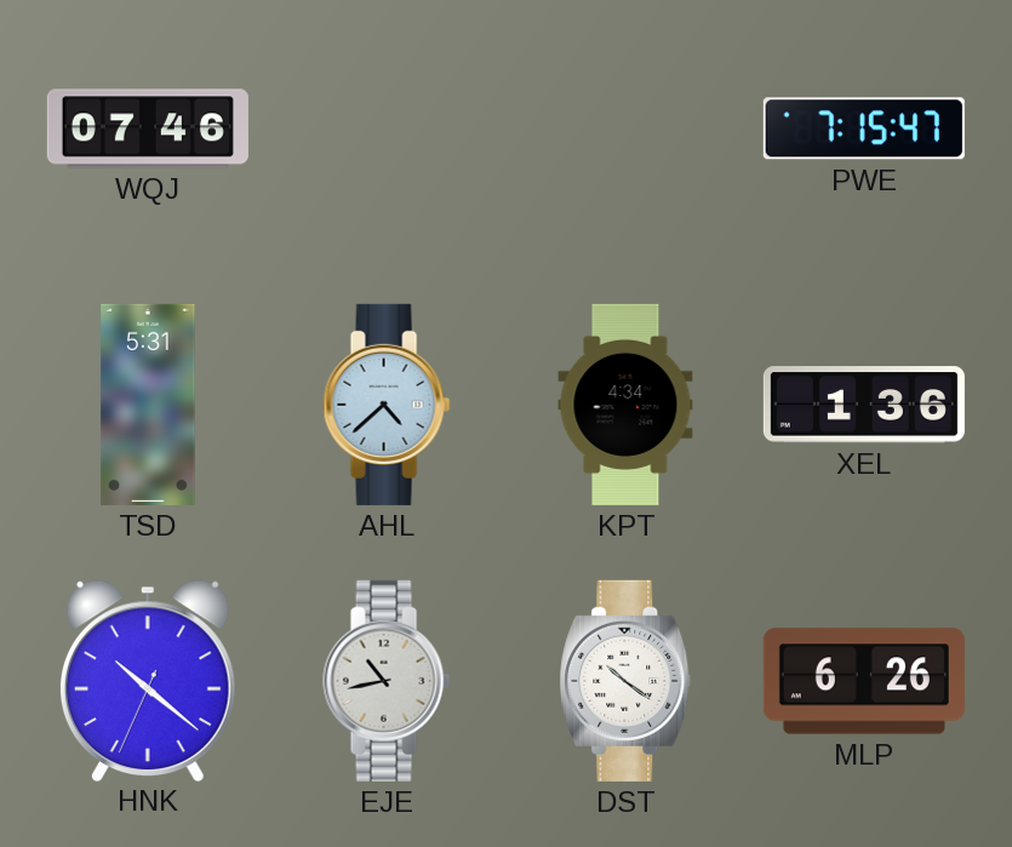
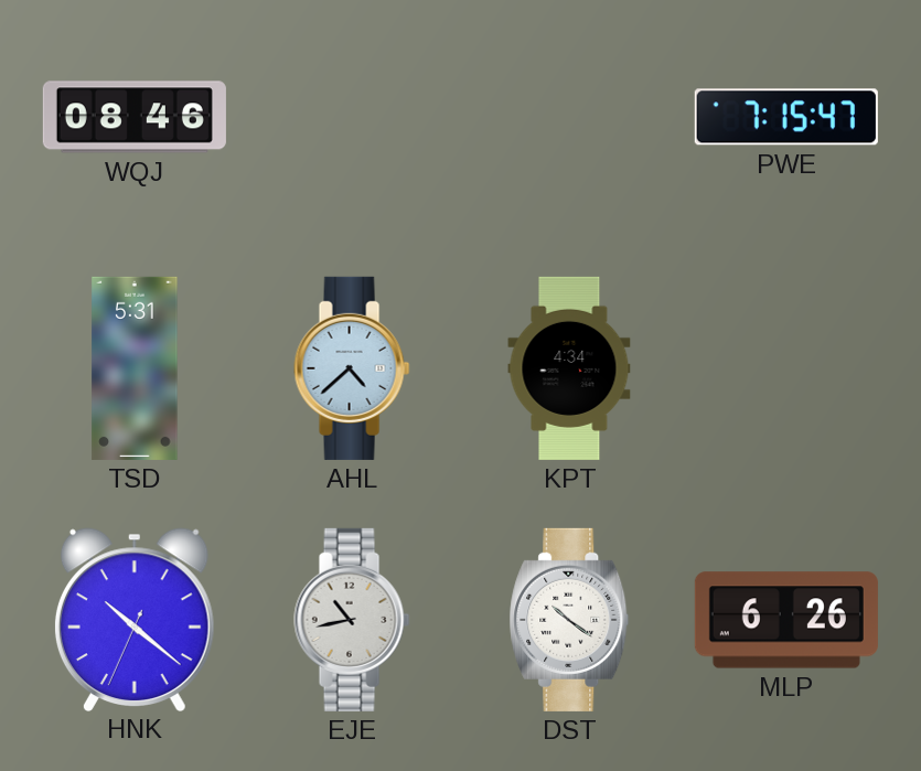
WQJ: 07:46 -> 08:46 (135, 117)
XEL: 1:36 -> none (864, 405)
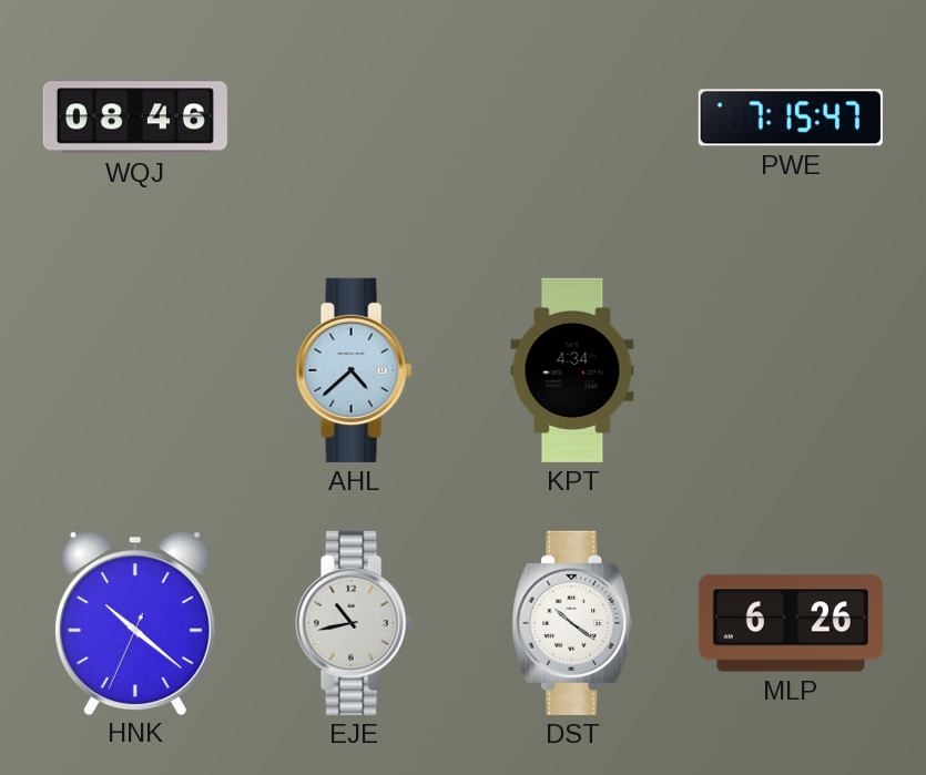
TSD: 5:31 -> none (135, 368)
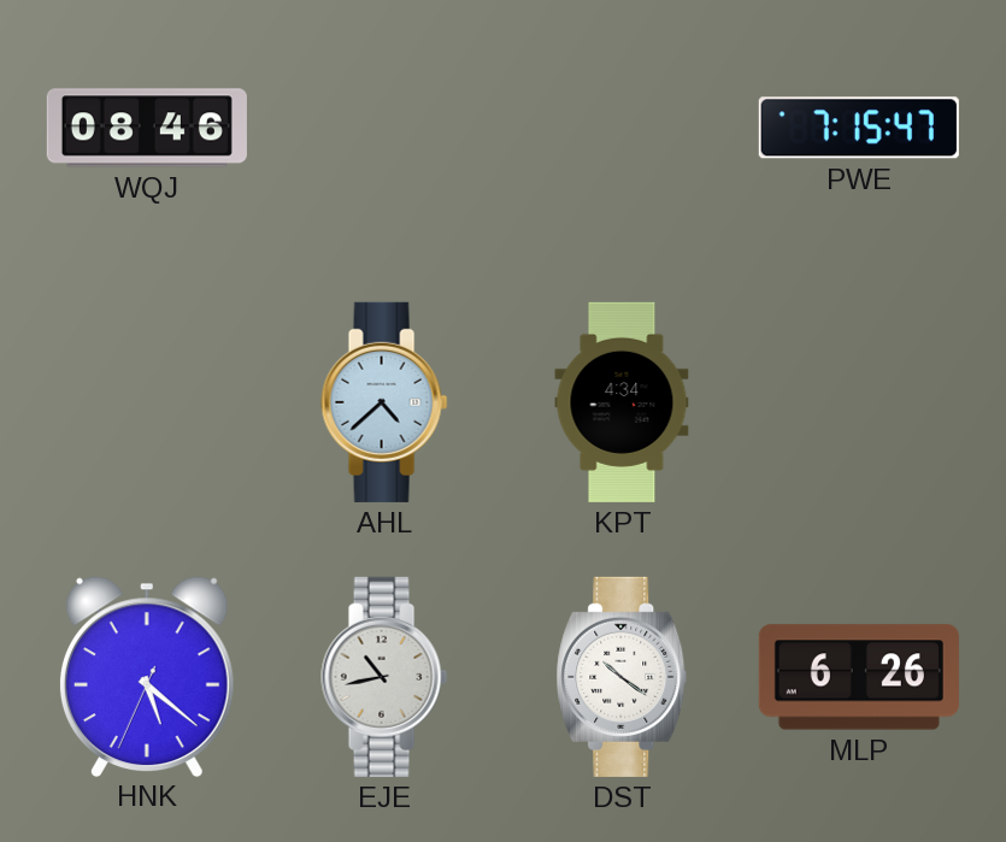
HNK: 10:21 -> 5:21 (147, 676)
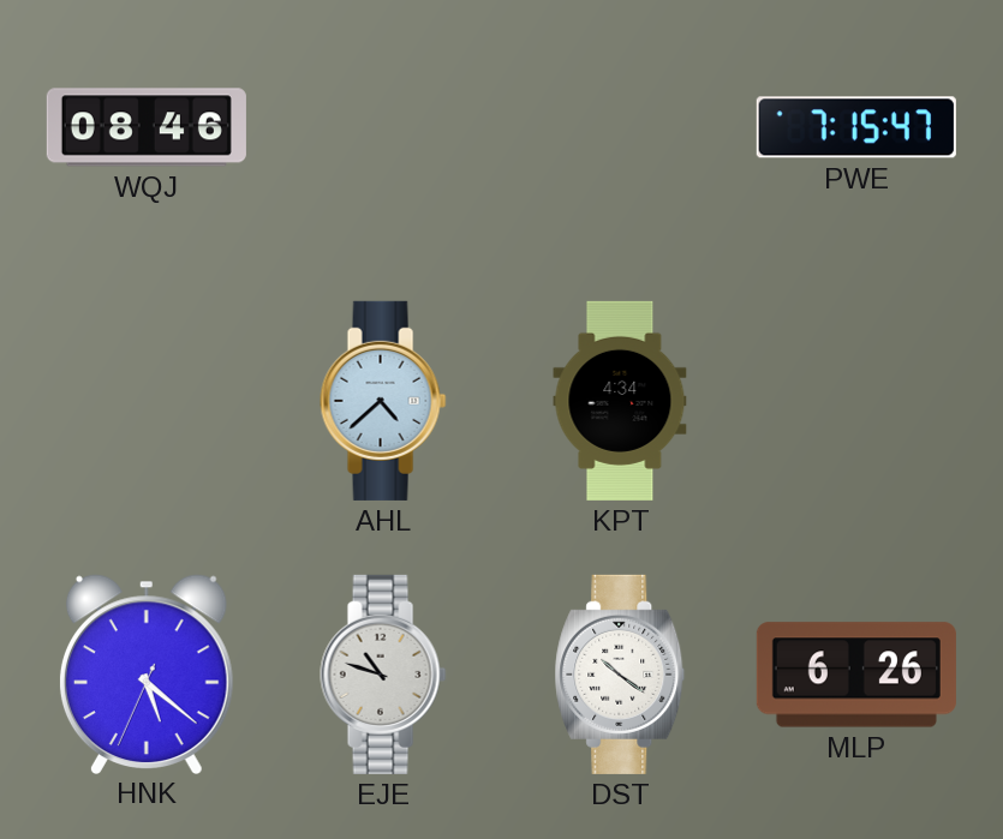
EJE: 10:43 -> 10:48 (383, 675)
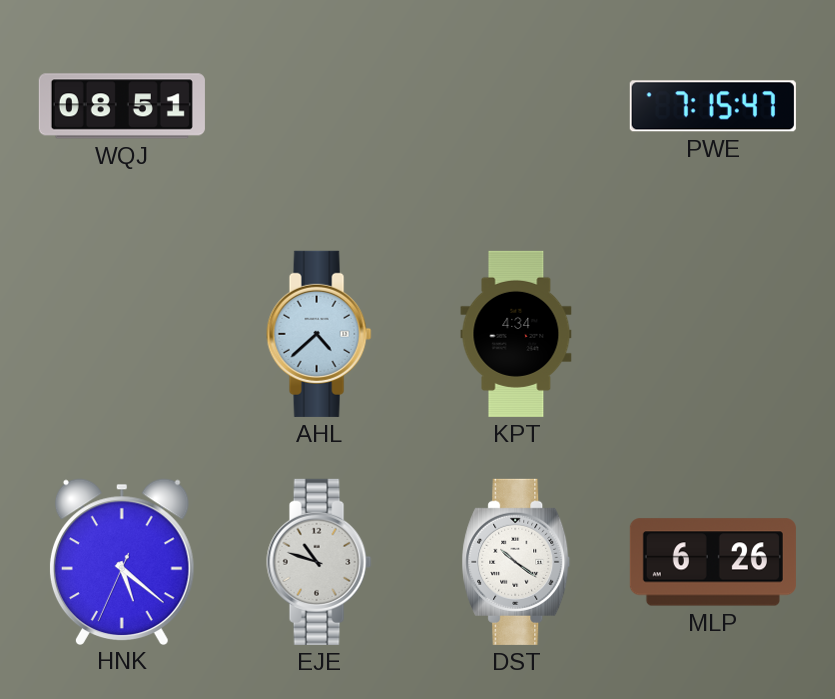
WQJ: 08:46 -> 08:51 (122, 106)
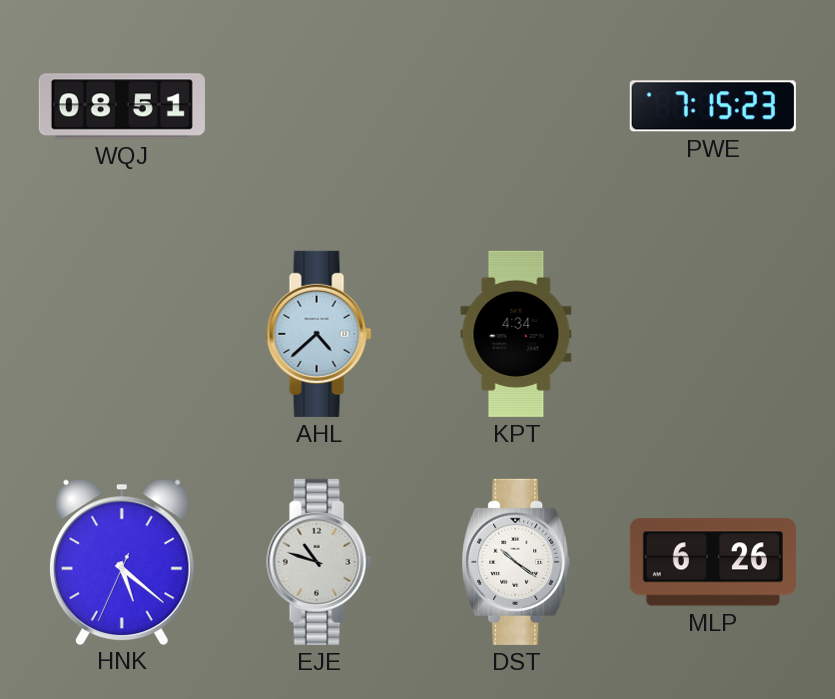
PWE: 7:15:47 -> 7:15:23 (713, 106)
